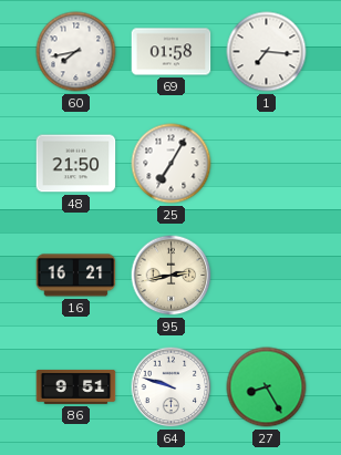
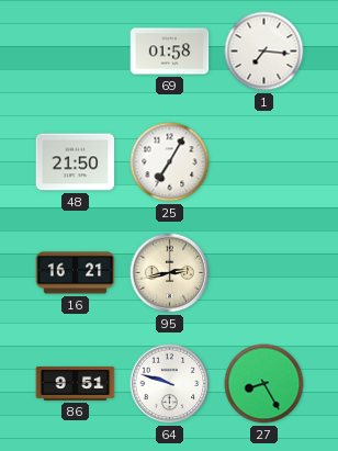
60: 7:43 -> none (76, 52)
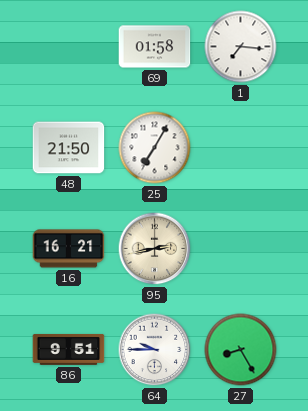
64: 9:48 -> 9:45 (155, 350)
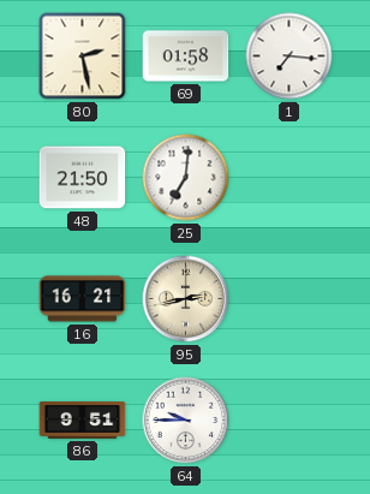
80: none -> 2:28 (83, 56)
25: 7:05 -> 7:01 (186, 178)
27: 8:25 -> none (241, 350)
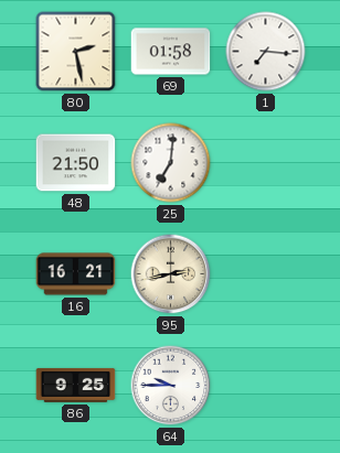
86: 9:51 -> 9:25 (76, 386)
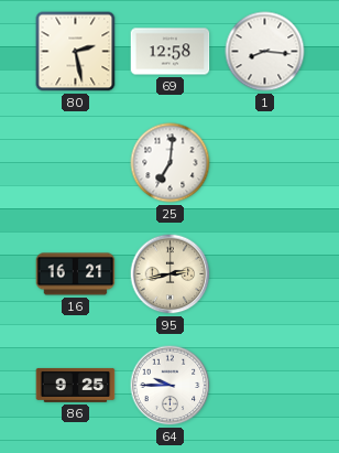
69: 01:58 -> 12:58 (171, 52)
1: 7:16 -> 8:16 (265, 52)
48: 21:50 -> none (76, 163)
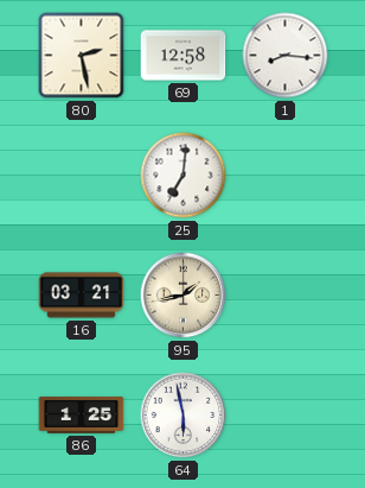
16: 16:21 -> 03:21 (82, 296)
95: 2:43 -> 1:43 (184, 296)
86: 9:25 -> 1:25 (82, 416)
64: 9:45 -> 5:58 (184, 416)
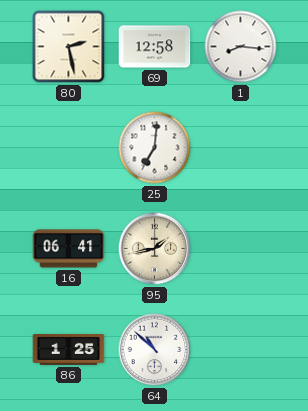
16: 03:21 -> 06:41 (69, 249)
64: 5:58 -> 10:52 (155, 350)
